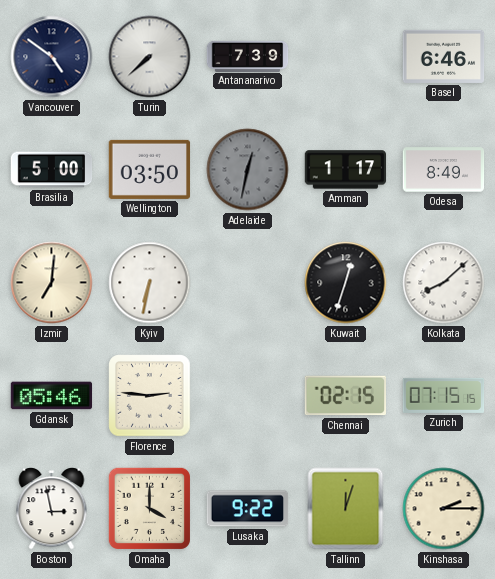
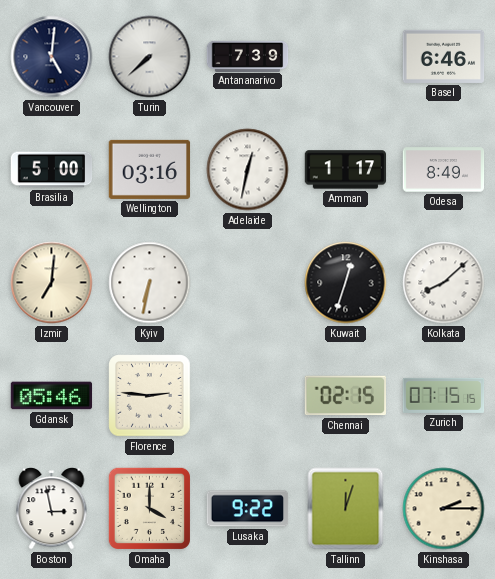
Vancouver: 4:51 -> 5:01 (52, 57)
Wellington: 03:50 -> 03:16 (150, 169)
Adelaide dial: grey -> white (248, 170)
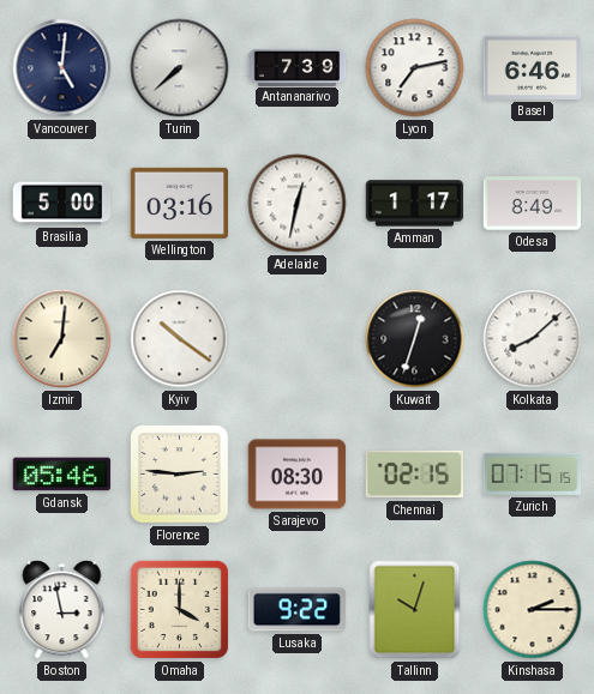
Lyon: none -> 7:13 (415, 68)
Kyiv: 6:32 -> 10:21 (180, 339)
Sarajevo: none -> 08:30 (298, 475)
Tallinn: 12:03 -> 10:03 (415, 610)
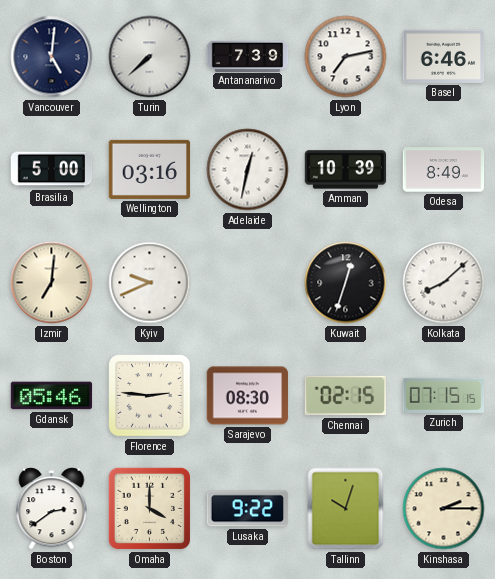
Amman: 1:17 -> 10:39 (346, 170)
Kyiv: 10:21 -> 9:41 (150, 283)
Boston: 2:58 -> 2:39 (52, 509)
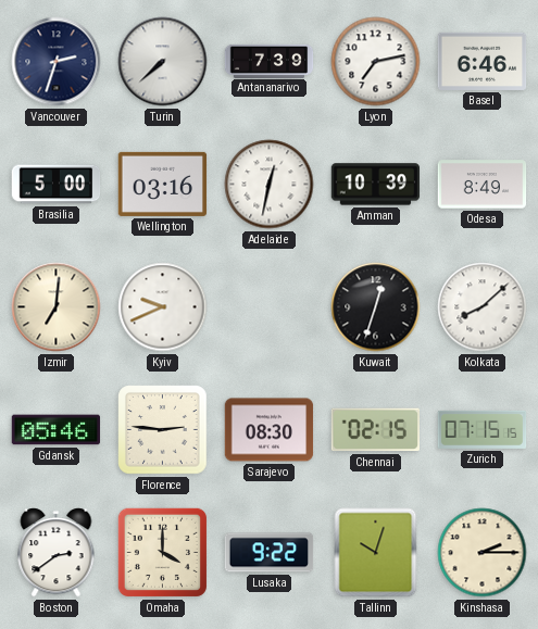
Vancouver: 5:01 -> 2:33 (57, 62)
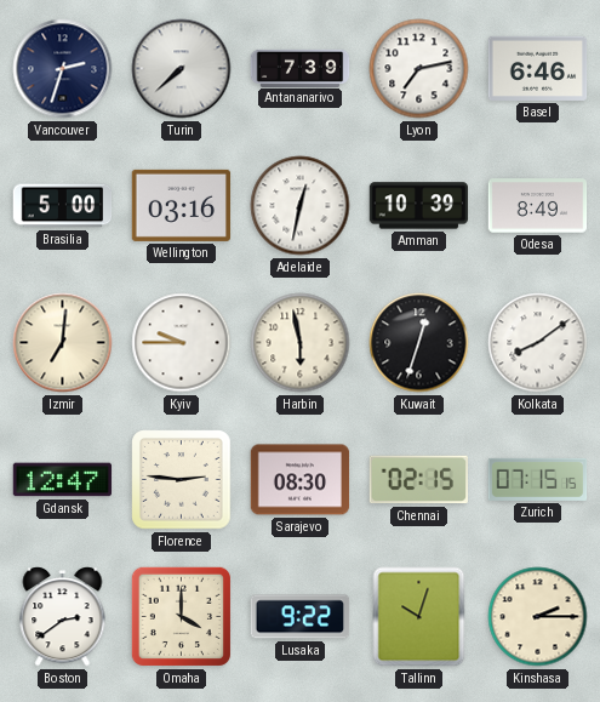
Kyiv: 9:41 -> 9:45 (182, 343)
Harbin: none -> 5:58 (301, 343)
Kolkata: 8:08 -> 8:09 (538, 343)
Gdansk: 05:46 -> 12:47 (63, 480)
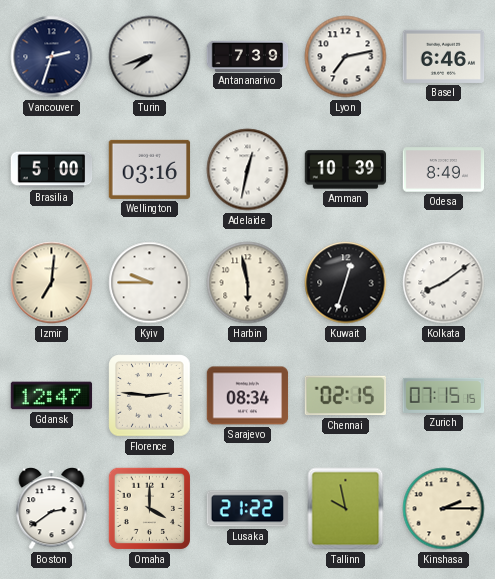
Turin: 7:38 -> 7:42 (150, 57)
Sarajevo: 08:30 -> 08:34 (248, 396)
Lusaka: 9:22 -> 21:22 (248, 509)
Tallinn: 10:03 -> 9:58 (346, 509)
